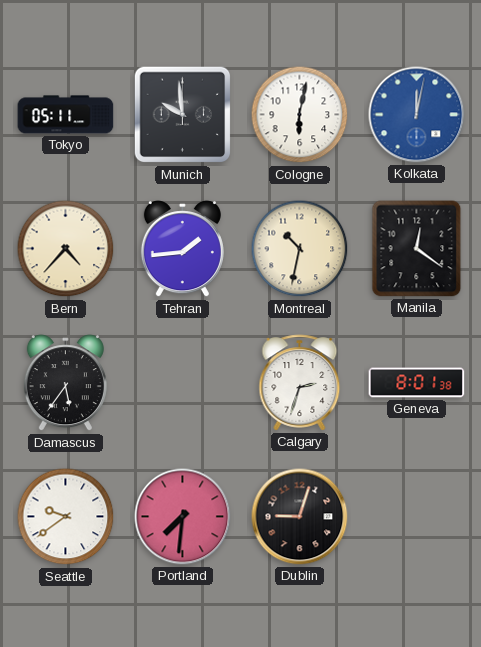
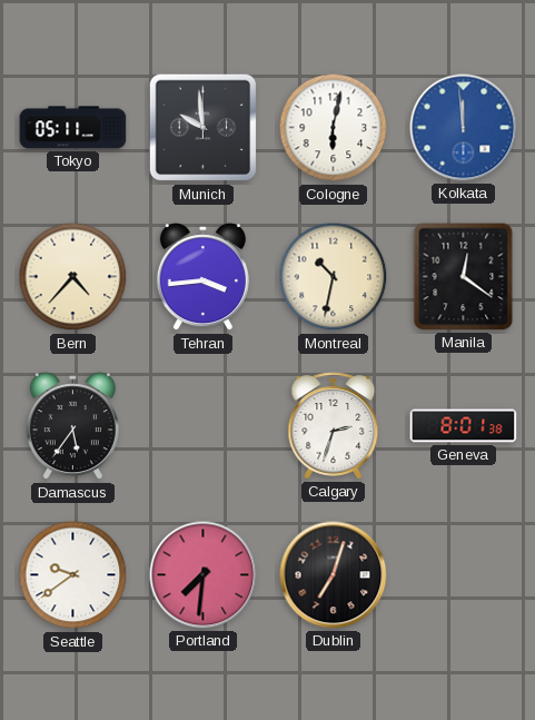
Kolkata: 12:02 -> 11:59 (464, 128)
Tehran: 1:44 -> 3:44 (202, 277)
Dublin: 9:03 -> 7:03 (334, 575)
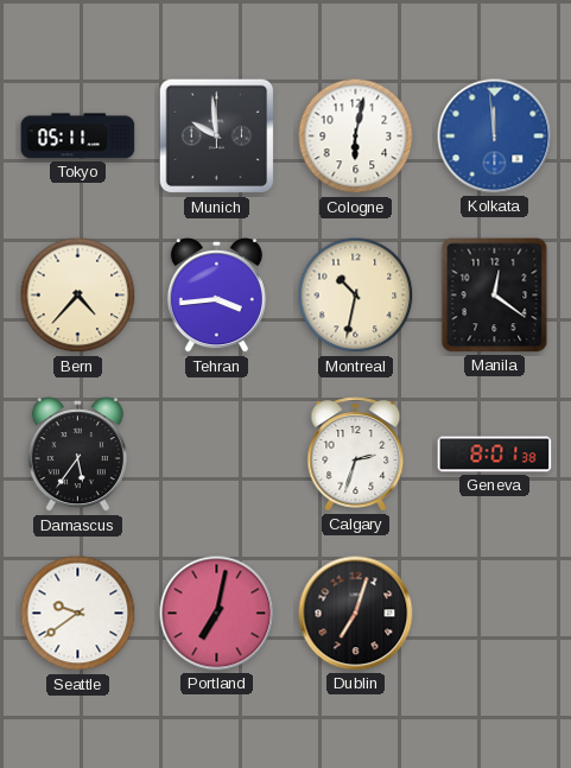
Portland: 7:31 -> 7:02 (217, 614)
